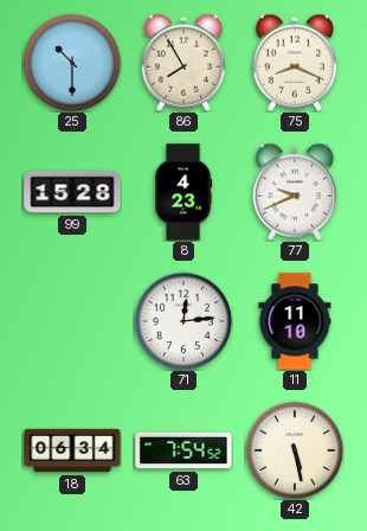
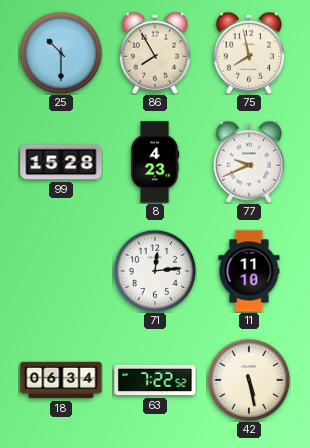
75: 8:19 -> 7:58 (249, 53)
63: 7:54 -> 7:22 (155, 380)
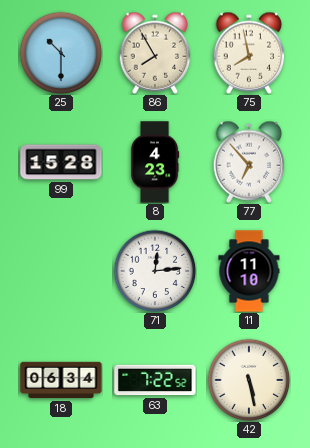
77: 9:41 -> 6:53 (249, 162)
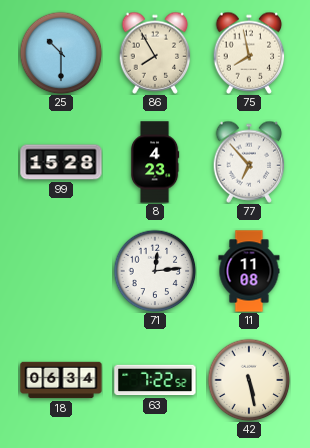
11: 11:10 -> 11:08 (249, 271)
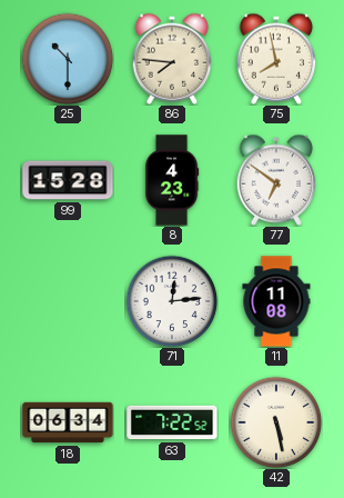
86: 7:55 -> 7:46 (172, 59)
77: 6:53 -> 6:51 (276, 180)
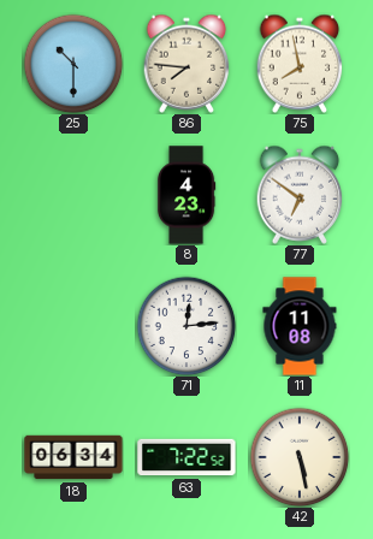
99: 15:28 -> none (68, 180)
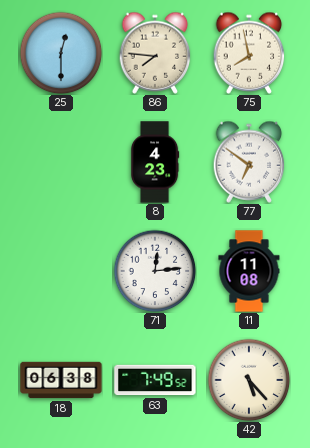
25: 10:30 -> 12:30 (61, 53)
18: 06:34 -> 06:38 (61, 380)
63: 7:22 -> 7:49 (155, 380)
42: 5:28 -> 5:23 (249, 380)
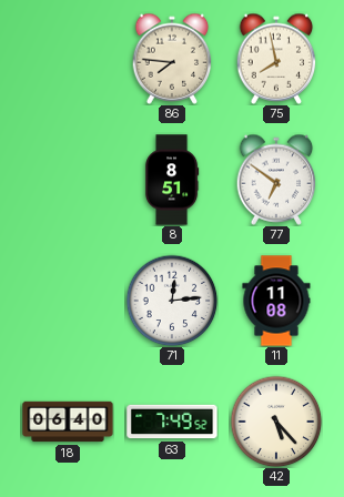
25: 12:30 -> none (61, 53)
8: 4:23 -> 8:51 (172, 180)
18: 06:38 -> 06:40 (68, 422)
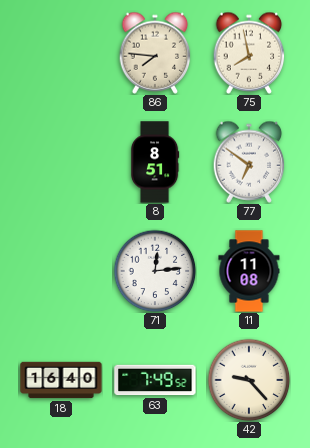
18: 06:40 -> 16:40 (61, 380)
42: 5:23 -> 9:23 (249, 380)
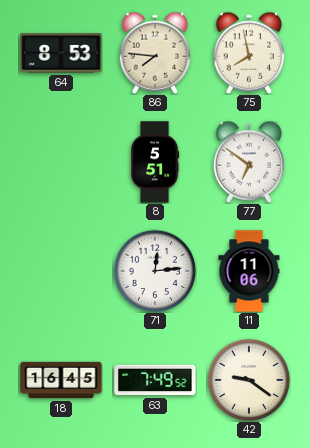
64: none -> 8:53 (61, 53)
8: 8:51 -> 5:51 (155, 162)
11: 11:08 -> 11:06 (249, 271)
18: 16:40 -> 16:45 (61, 380)
42: 9:23 -> 9:21 (249, 380)
